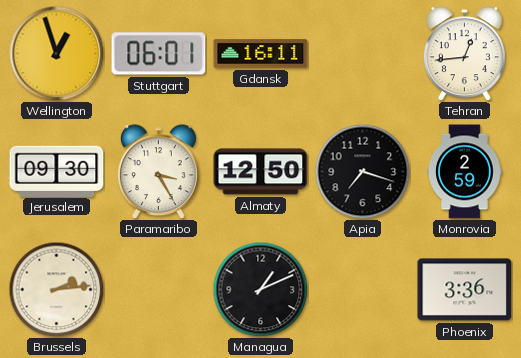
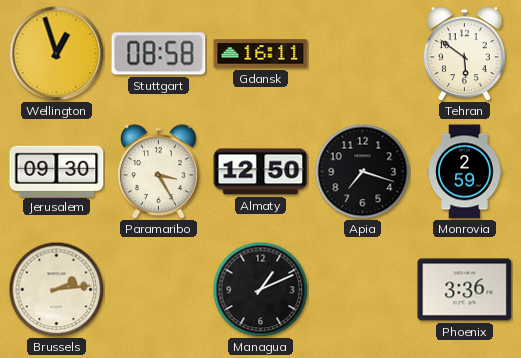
Stuttgart: 06:01 -> 08:58 (159, 54)
Tehran: 12:44 -> 5:51 (464, 54)
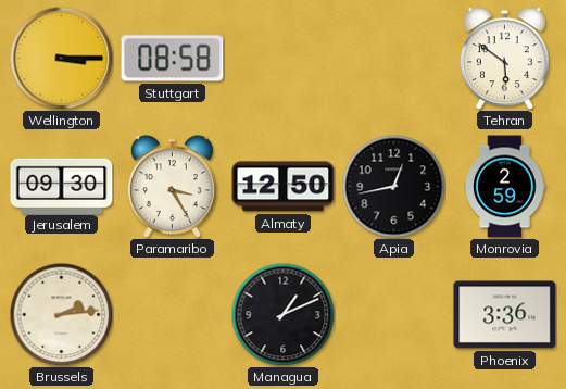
Wellington: 12:57 -> 3:15 (61, 58)
Gdansk: 16:11 -> none (261, 54)
Apia: 7:18 -> 12:43 (393, 186)
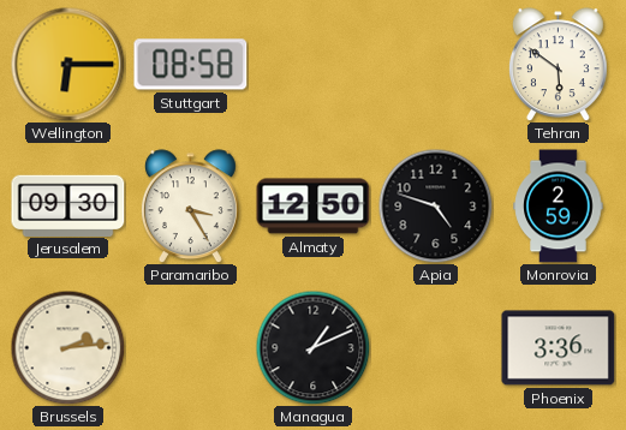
Wellington: 3:15 -> 6:15 (67, 64)
Apia: 12:43 -> 4:48 (435, 205)
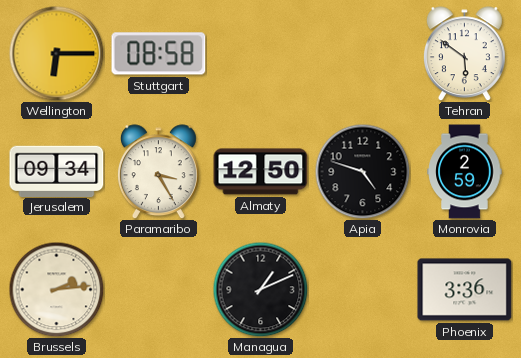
Jerusalem: 09:30 -> 09:34 (57, 171)
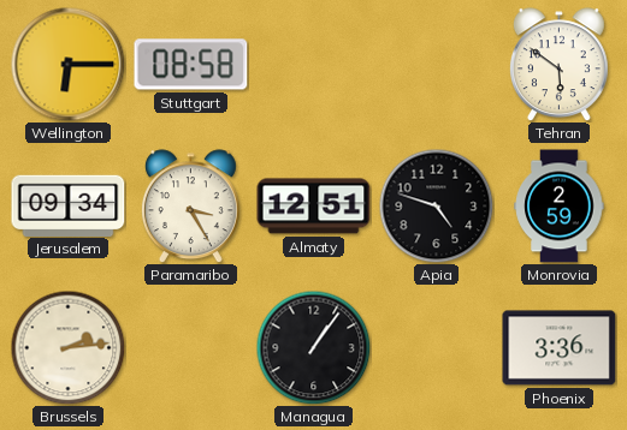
Almaty: 12:50 -> 12:51 (314, 207)
Managua: 1:11 -> 1:06 (313, 347)
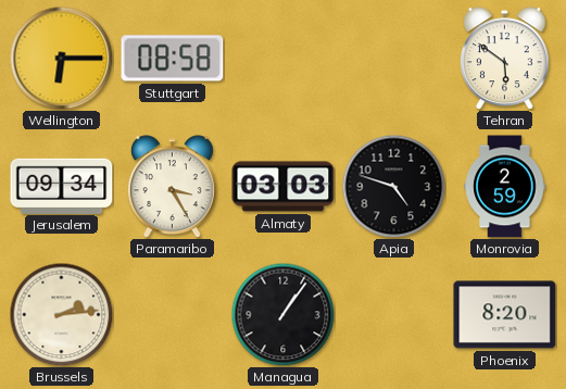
Almaty: 12:51 -> 03:03 (284, 187)
Phoenix: 3:36 -> 8:20 (505, 315)
